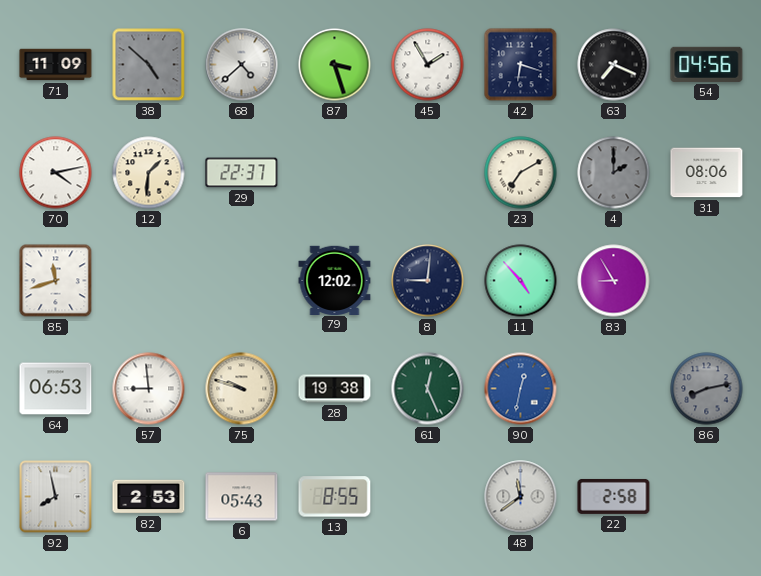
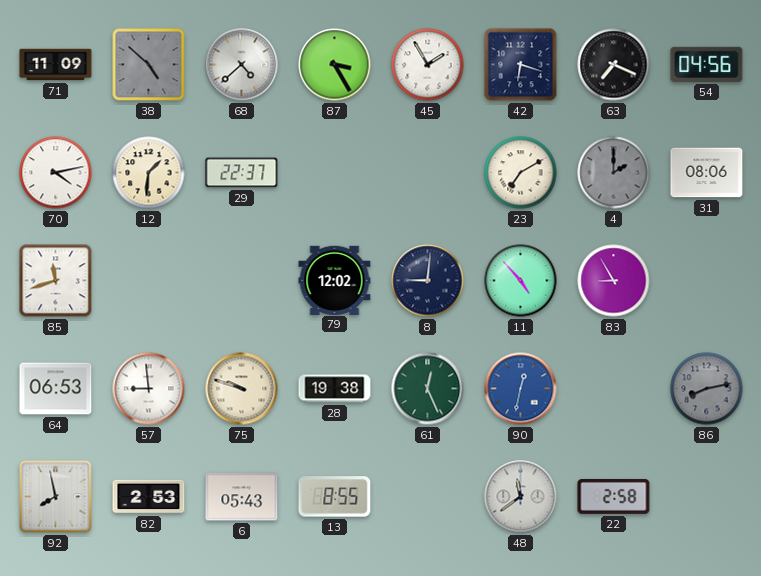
87: 3:27 -> 3:25 (335, 65)
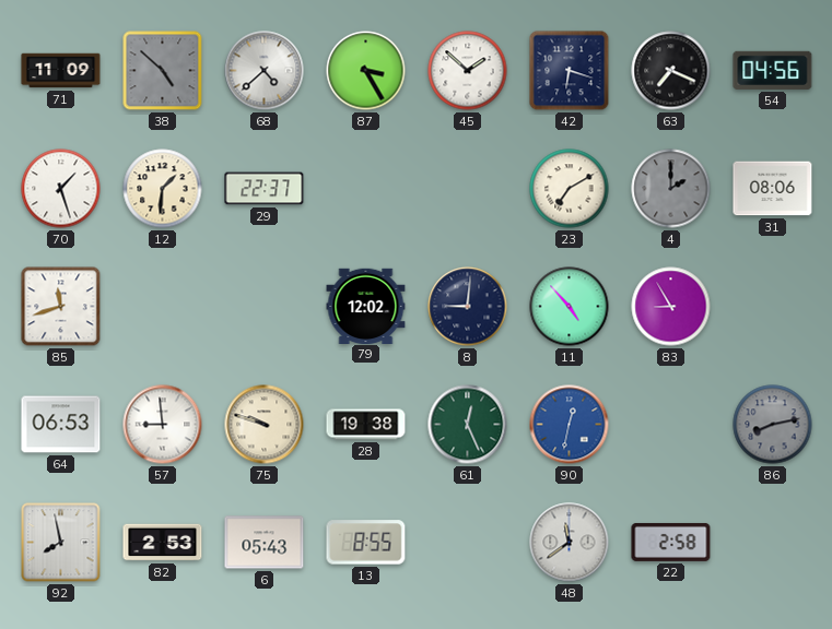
45: 1:55 -> 1:52 (468, 71)
70: 4:13 -> 1:27 (61, 189)
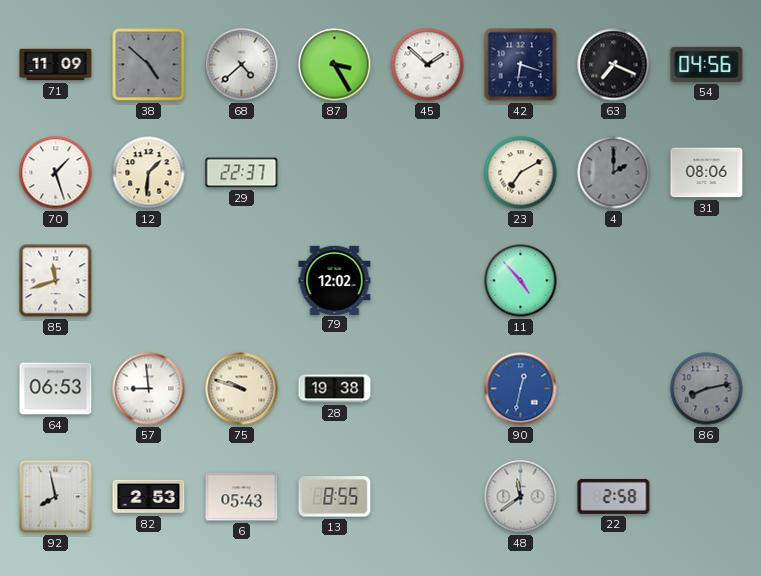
8: 9:01 -> none (468, 307)
83: 8:55 -> none (671, 307)
61: 12:26 -> none (468, 425)
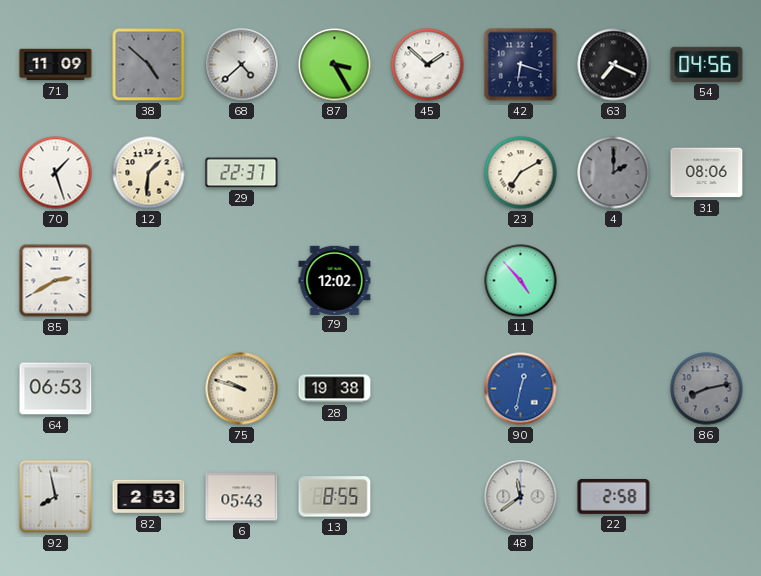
85: 11:42 -> 2:40 (56, 281)
57: 8:59 -> none (149, 389)
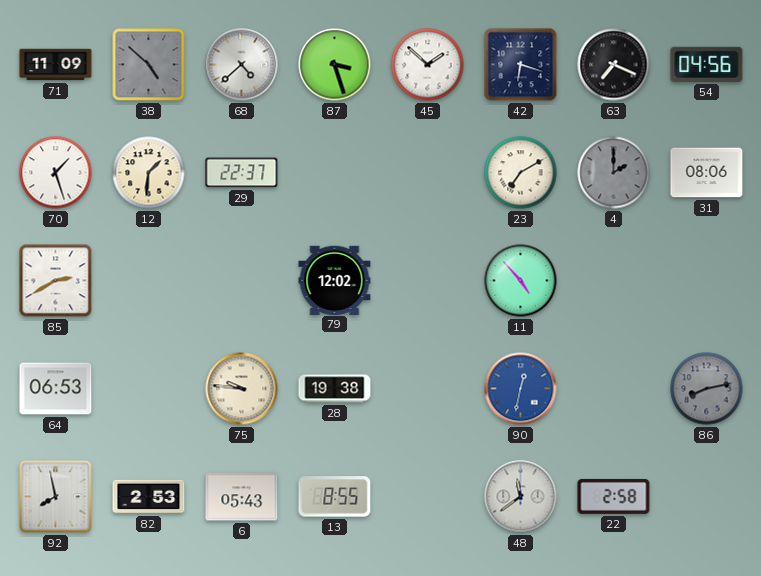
87: 3:25 -> 3:27 (335, 65)
75: 9:48 -> 9:46 (242, 389)
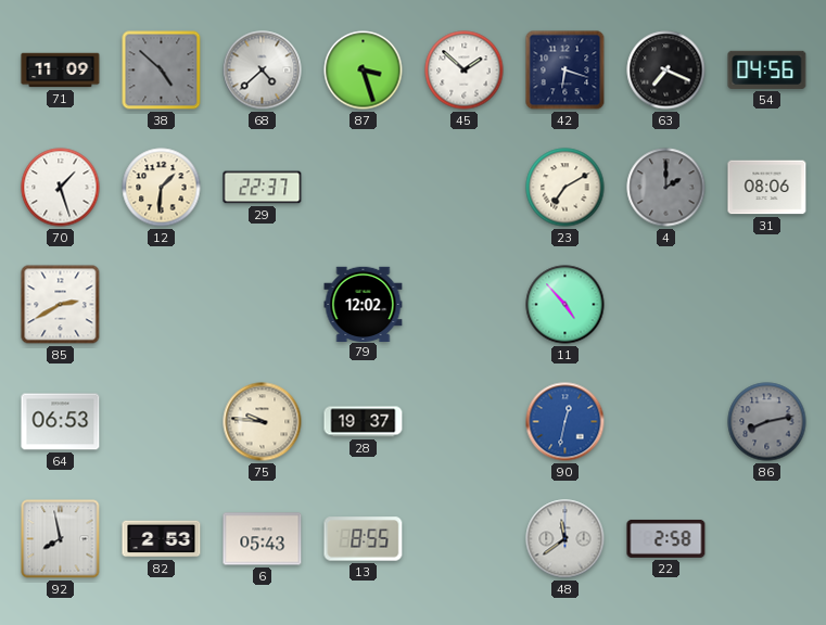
28: 19:38 -> 19:37 (364, 422)
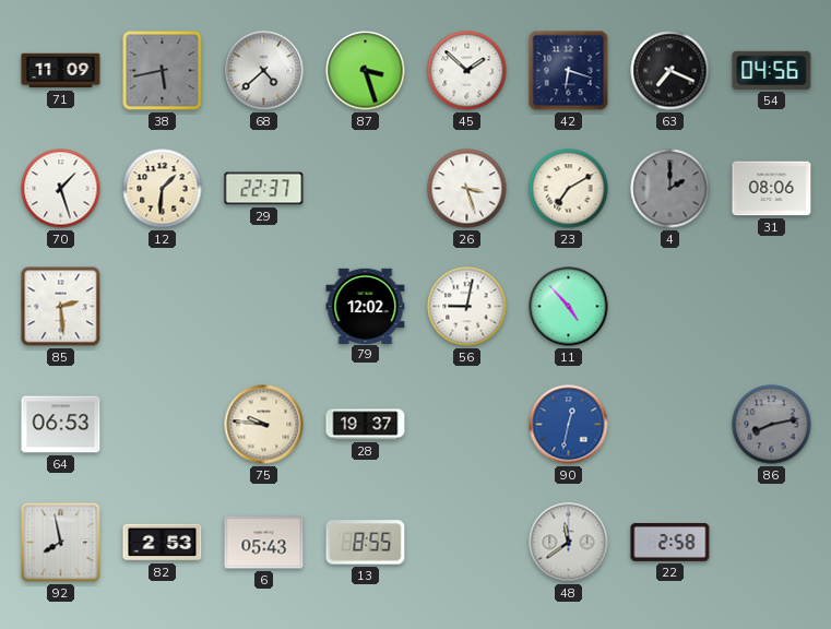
38: 4:52 -> 5:43 (163, 71)
26: none -> 3:27 (467, 189)
85: 2:40 -> 2:29 (61, 307)
56: none -> 9:02 (467, 307)
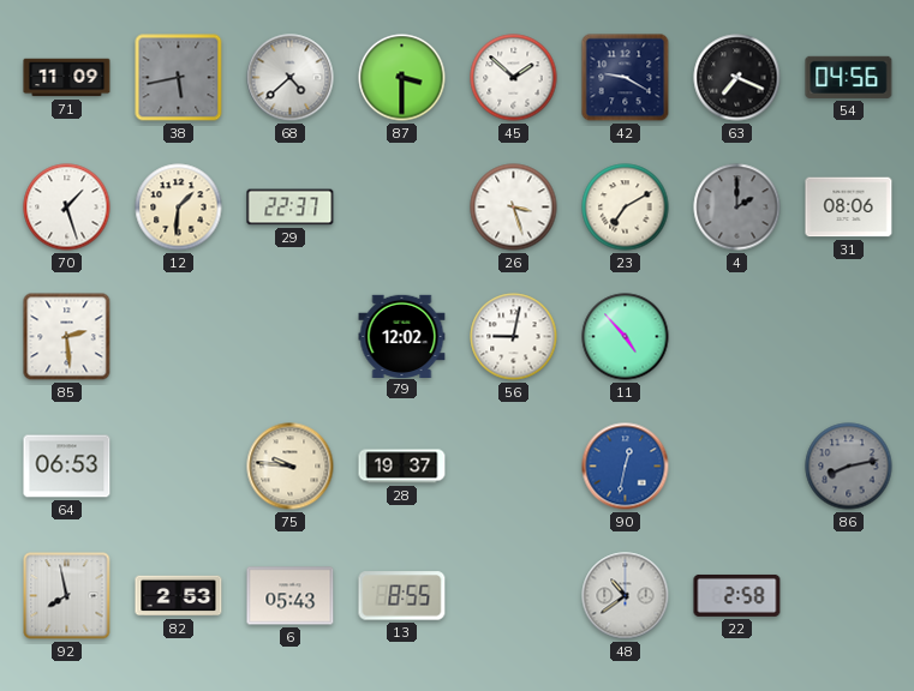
87: 3:27 -> 3:30 (402, 78)
42: 6:18 -> 9:20 (626, 78)
48: 11:39 -> 10:39 (626, 596)
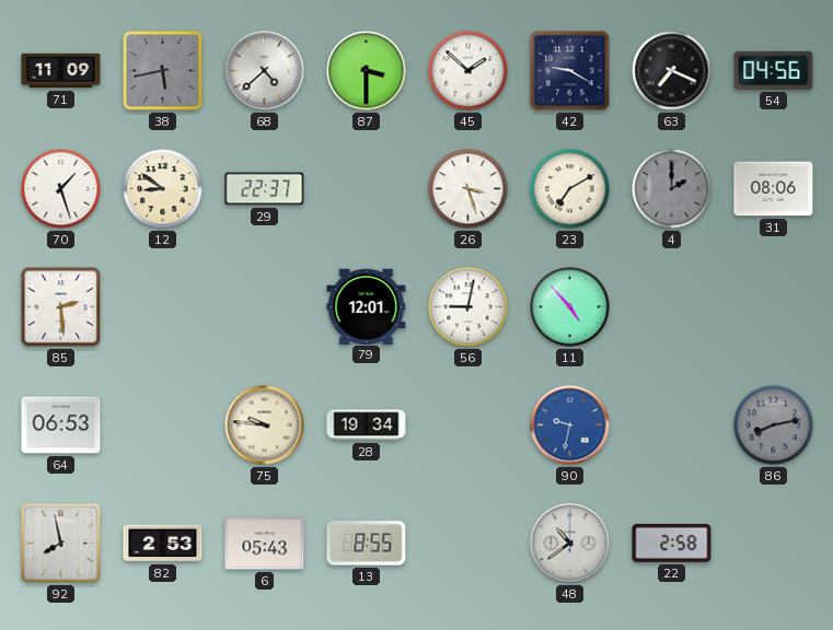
12: 1:31 -> 8:51 (163, 189)
79: 12:02 -> 12:01 (367, 306)
28: 19:37 -> 19:34 (367, 425)
90: 12:32 -> 9:32 (570, 425)
